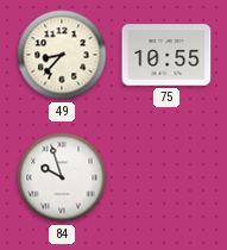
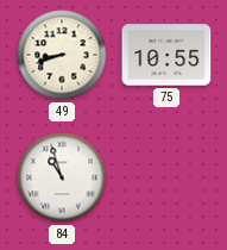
49: 8:37 -> 8:42 (62, 55)
84: 9:57 -> 10:57 (62, 177)
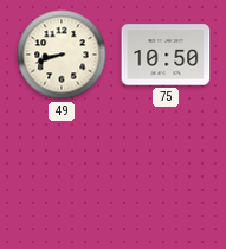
75: 10:55 -> 10:50 (166, 55)
84: 10:57 -> none (62, 177)
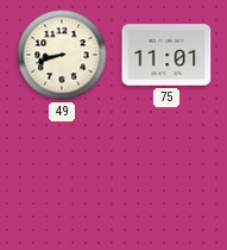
75: 10:50 -> 11:01 (166, 55)
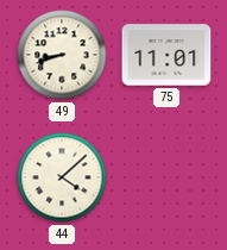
44: none -> 4:08 (62, 177)
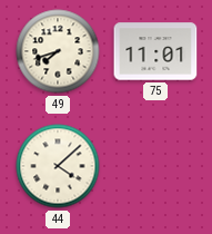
49: 8:42 -> 7:42 (58, 51)
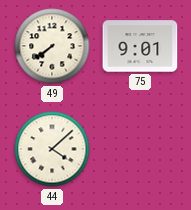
49: 7:42 -> 7:39 (52, 46)
75: 11:01 -> 9:01 (140, 46)
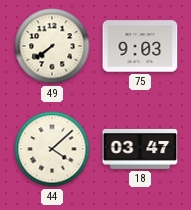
75: 9:01 -> 9:03 (140, 46)
18: none -> 03:47 (140, 149)
